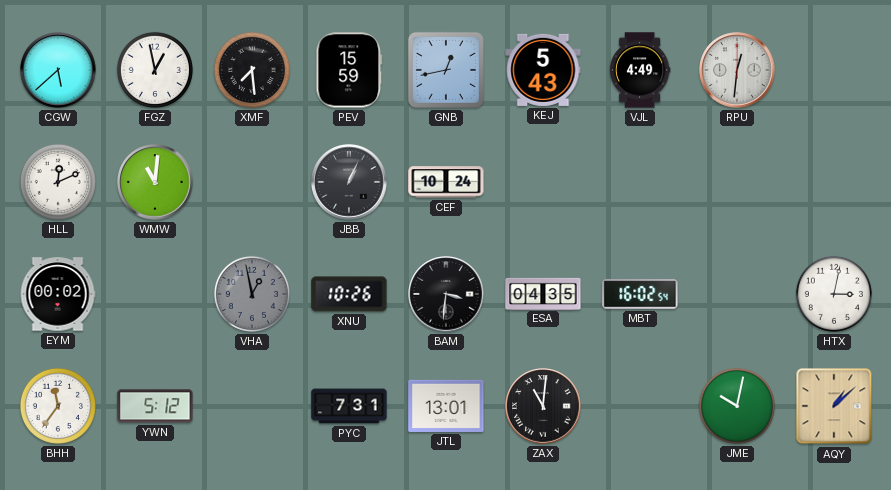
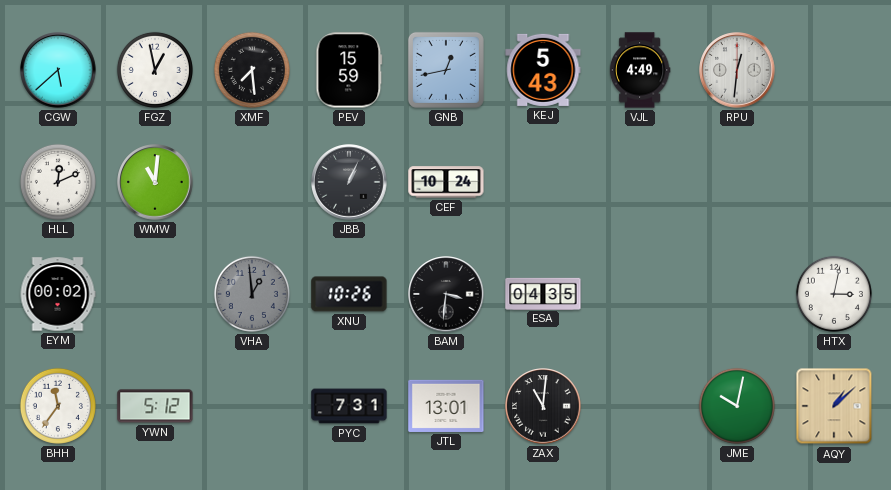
VHA: 12:58 -> 12:59 (252, 294)
MBT: 16:02 -> none (640, 294)
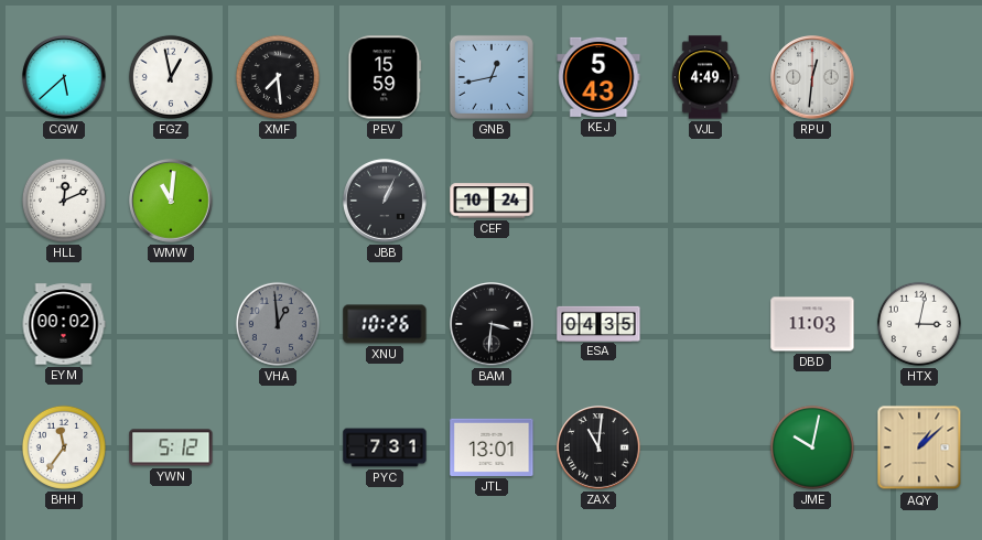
DBD: none -> 11:03 (812, 324)
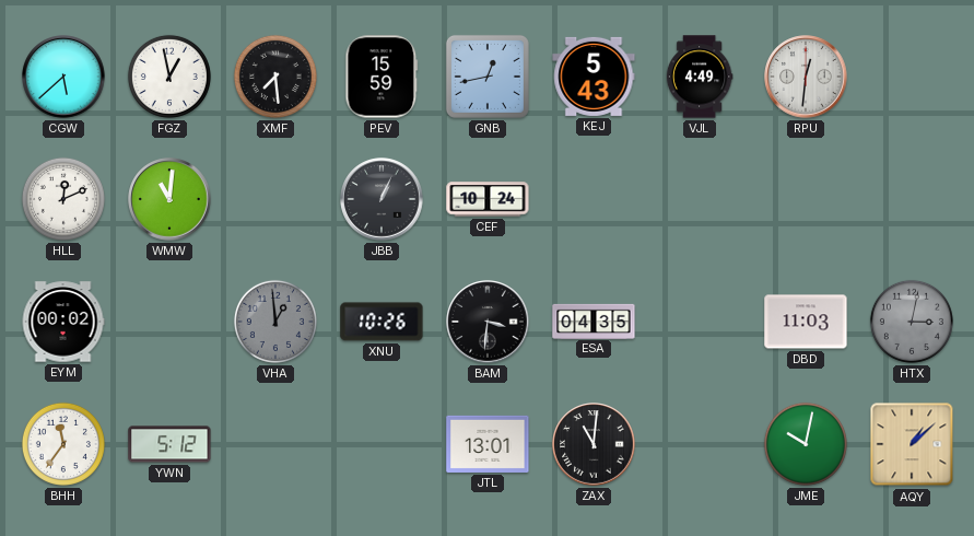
HTX dial: white -> grey (912, 322)
PYC: 7:31 -> none (385, 447)
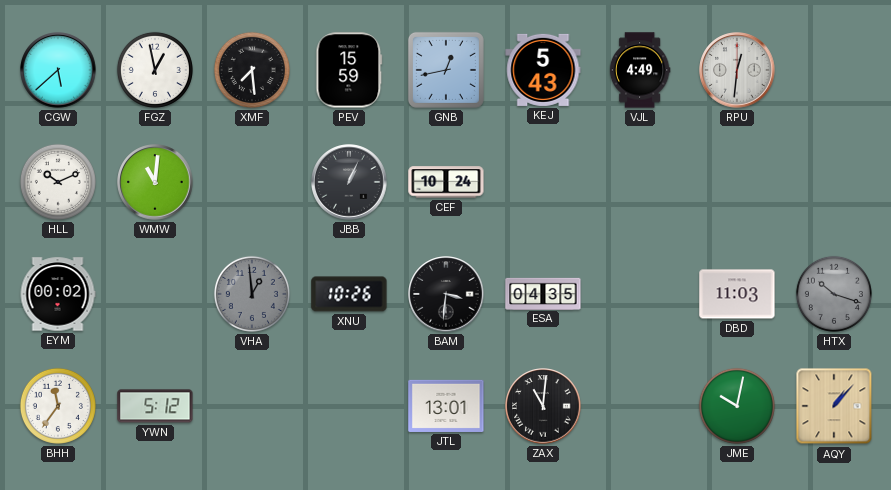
HLL: 12:11 -> 10:11 (58, 182)
HTX: 3:02 -> 10:18 (834, 294)
AQY: 1:08 -> 1:07 (834, 406)
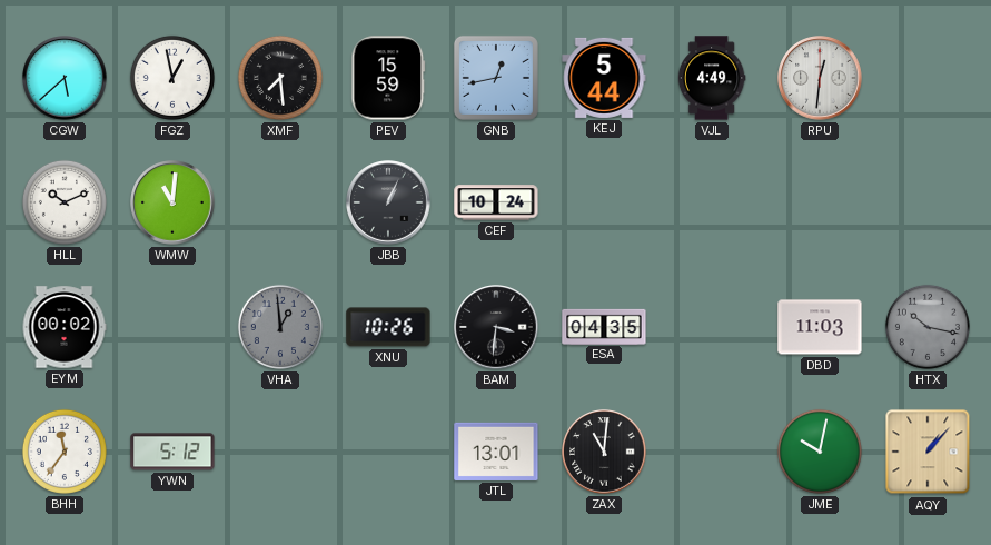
KEJ: 5:43 -> 5:44 (604, 78)
HTX: 10:18 -> 10:17 (928, 327)
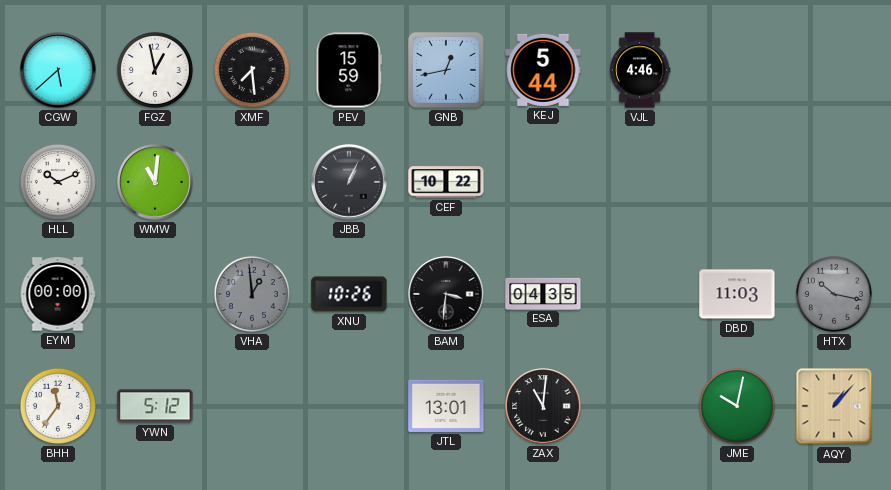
VJL: 4:49 -> 4:46 (640, 70)
RPU: 12:31 -> none (820, 78)
CEF: 10:24 -> 10:22 (446, 182)
EYM: 00:02 -> 00:00 (58, 294)
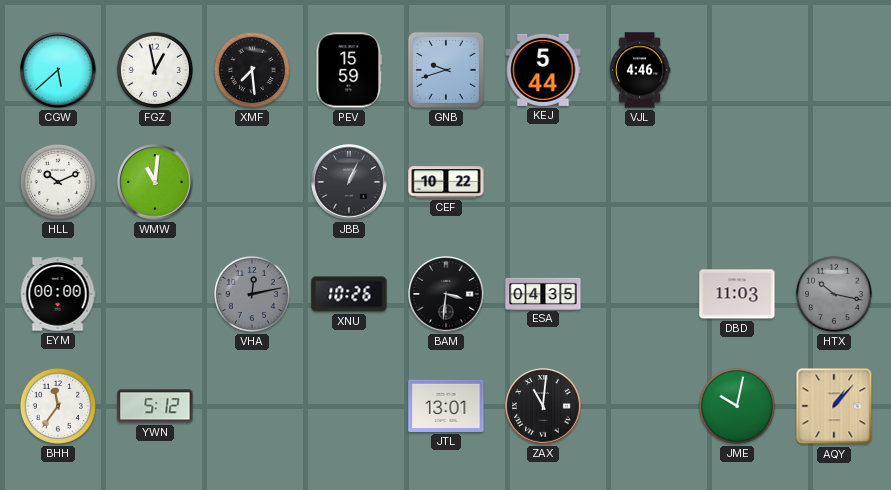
GNB: 12:43 -> 9:42 (446, 70)
VHA: 12:59 -> 12:13 (252, 294)
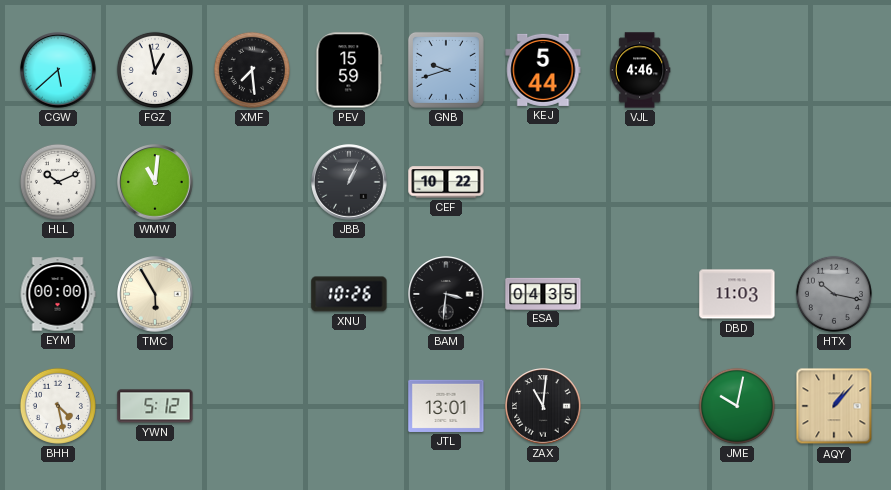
TMC: none -> 5:55 (155, 294)
VHA: 12:13 -> none (252, 294)
BHH: 11:36 -> 4:28 (58, 406)
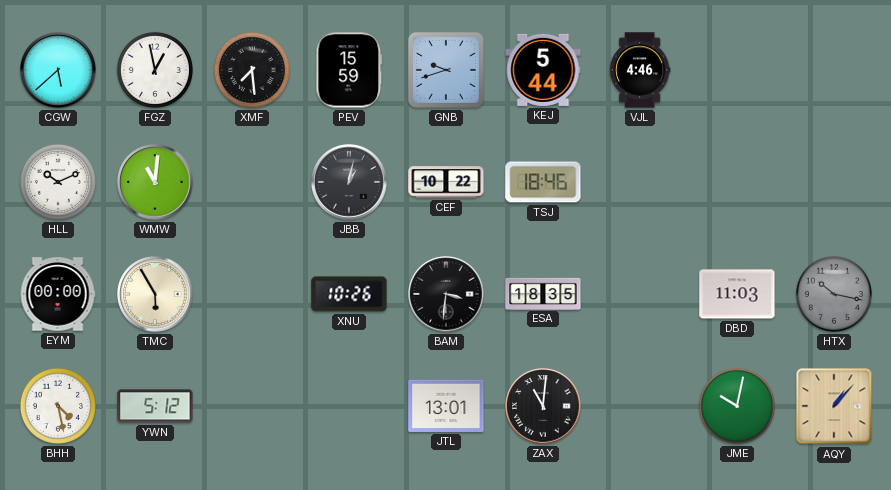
JBB: 1:04 -> 1:02 (349, 182)
TSJ: none -> 18:46 (543, 182)
ESA: 04:35 -> 18:35 (543, 293)
